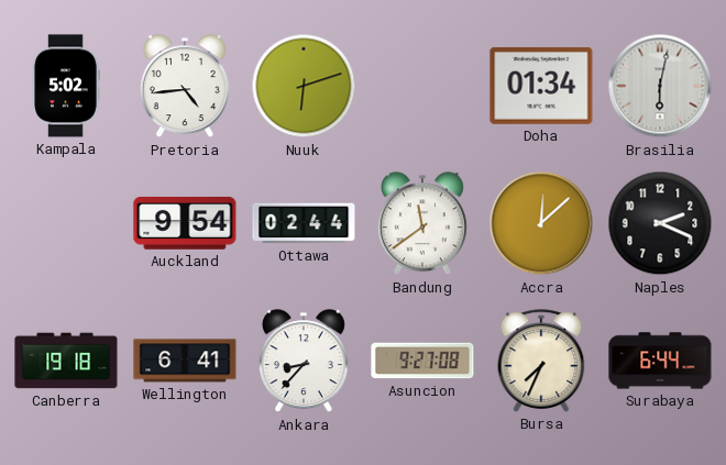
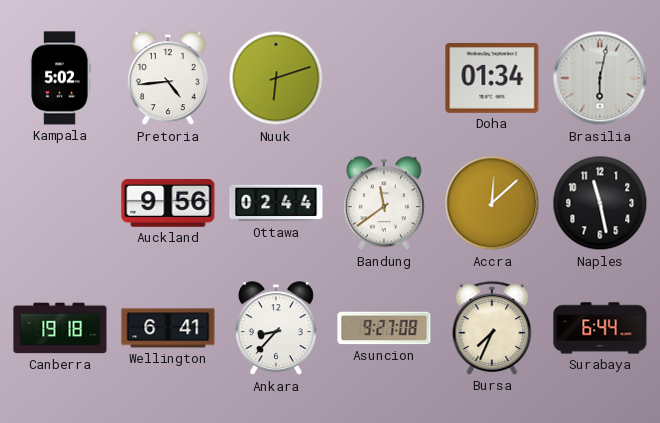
Auckland: 9:54 -> 9:56 (168, 203)
Naples: 2:19 -> 11:28 (600, 203)
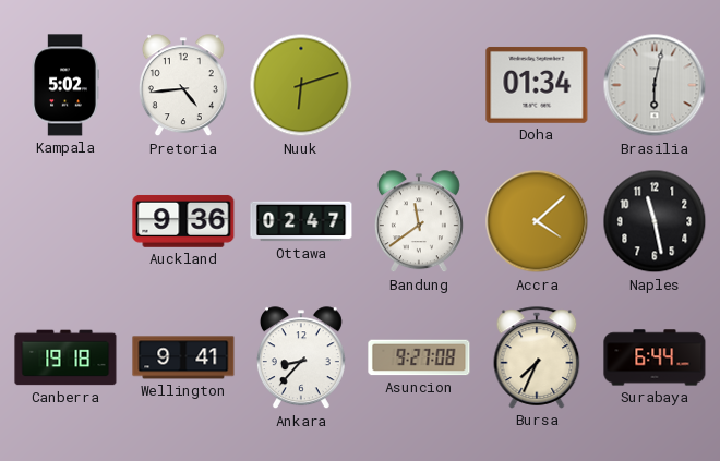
Auckland: 9:56 -> 9:36 (183, 221)
Ottawa: 02:44 -> 02:47 (301, 221)
Accra: 12:08 -> 4:08 (537, 221)
Wellington: 6:41 -> 9:41 (183, 357)
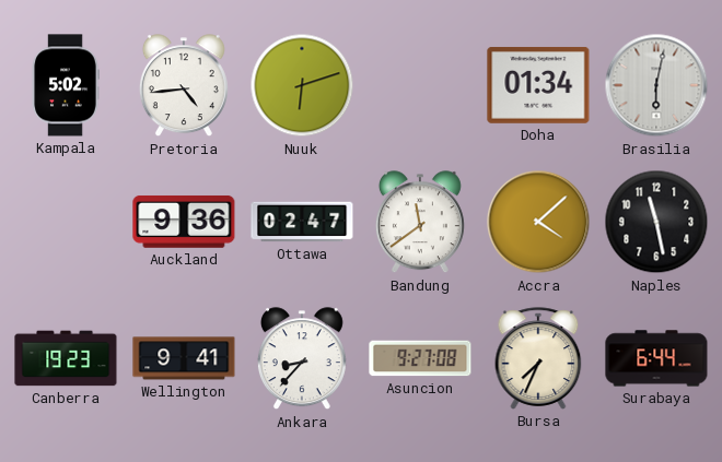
Canberra: 19:18 -> 19:23 (66, 358)
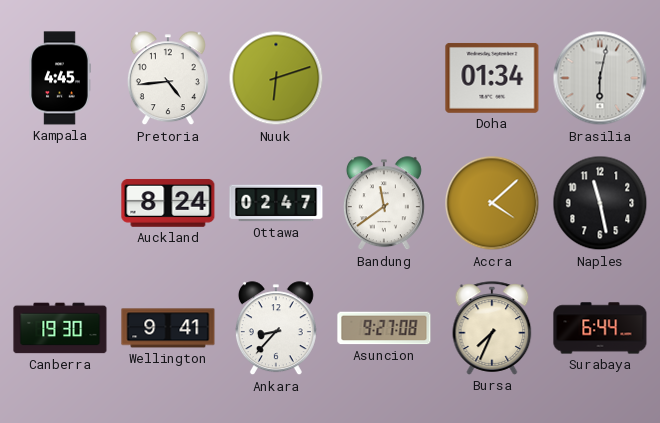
Kampala: 5:02 -> 4:45 (60, 78)
Auckland: 9:36 -> 8:24 (168, 203)
Canberra: 19:23 -> 19:30 (60, 328)
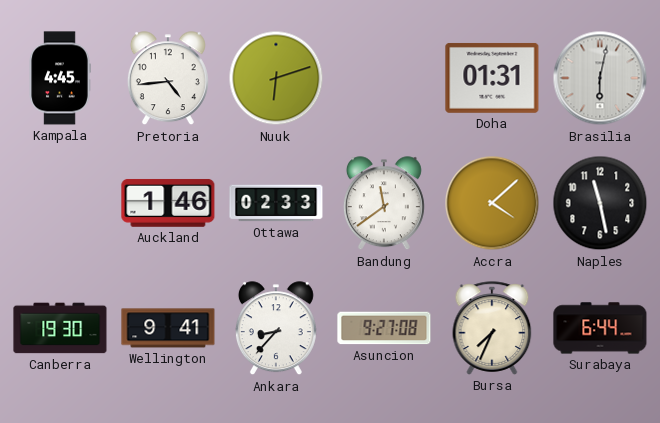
Doha: 01:34 -> 01:31 (492, 78)
Auckland: 8:24 -> 1:46 (168, 203)
Ottawa: 02:47 -> 02:33 (276, 203)
